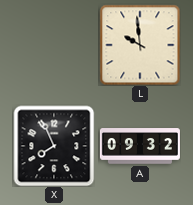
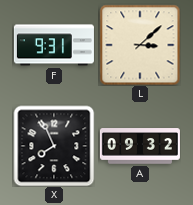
F: none -> 9:31 (54, 45)
L: 9:59 -> 3:08 (140, 45)
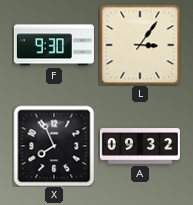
F: 9:31 -> 9:30 (54, 45)
L: 3:08 -> 3:06 (140, 45)
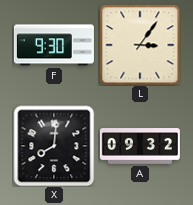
X: 7:56 -> 8:01 (54, 146)
